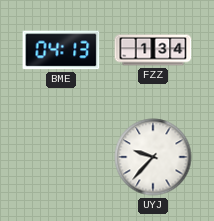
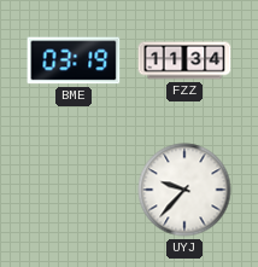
BME: 04:13 -> 03:19 (74, 60)
FZZ: 1:34 -> 11:34 (184, 60)
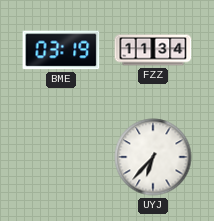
UYJ: 9:37 -> 6:37 (153, 157)
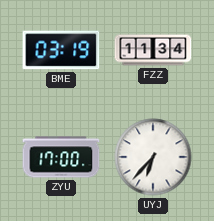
ZYU: none -> 17:00 (61, 157)
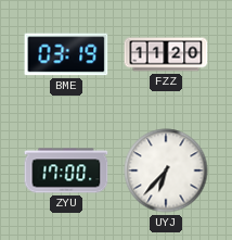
FZZ: 11:34 -> 11:20 (166, 54)
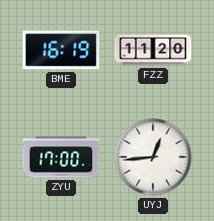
BME: 03:19 -> 16:19 (61, 50)
UYJ: 6:37 -> 12:44 (153, 157)
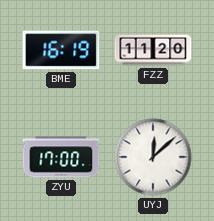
UYJ: 12:44 -> 12:08 (153, 157)
